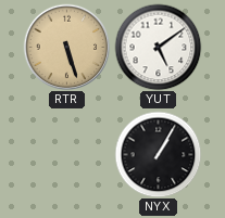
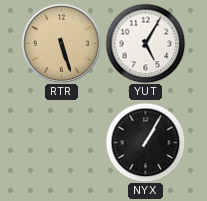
YUT: 5:09 -> 5:05 (145, 43)
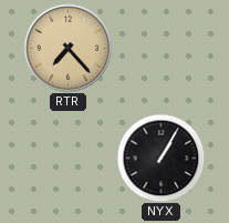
RTR: 5:27 -> 7:23 (67, 48)
YUT: 5:05 -> none (145, 43)
